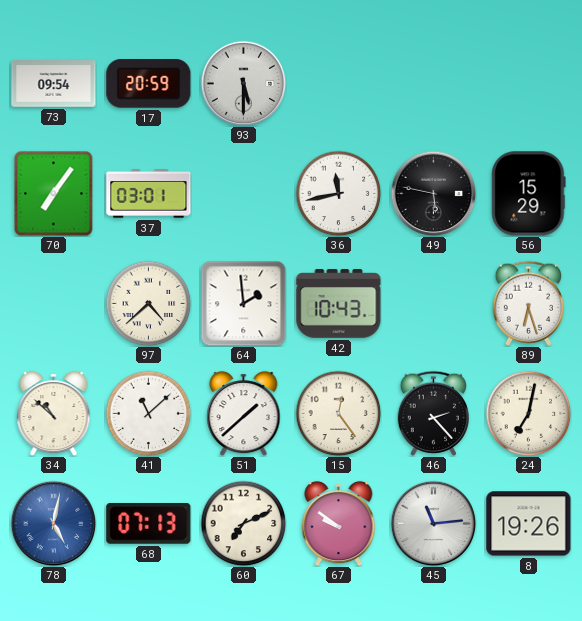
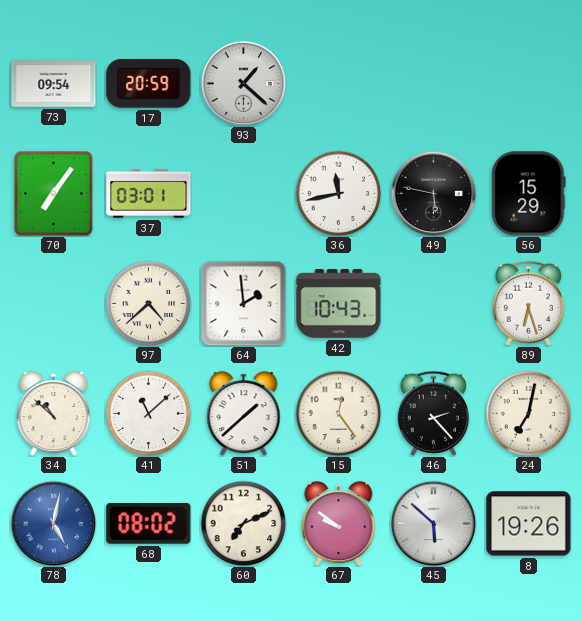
93: 5:30 -> 1:22 (243, 83)
68: 07:13 -> 08:02 (149, 523)
45: 11:14 -> 5:52 (433, 523)
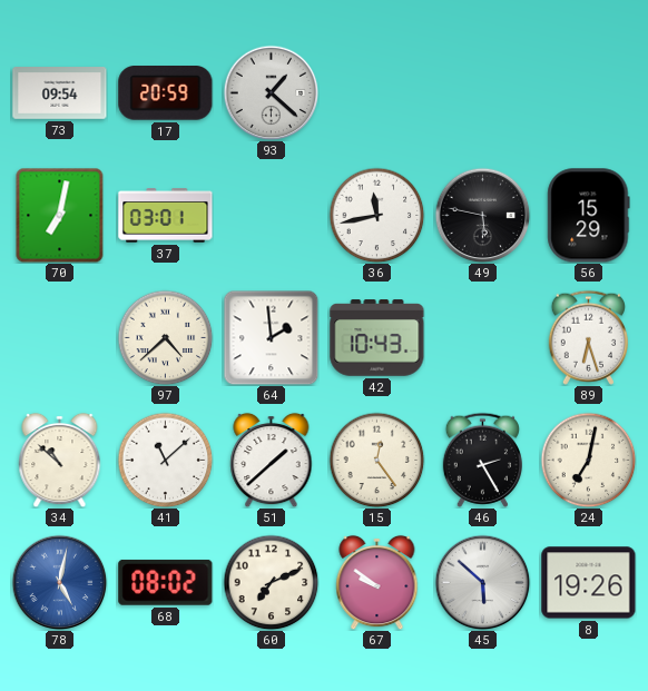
70: 7:06 -> 7:02 (60, 215)
46: 2:23 -> 2:25 (482, 460)
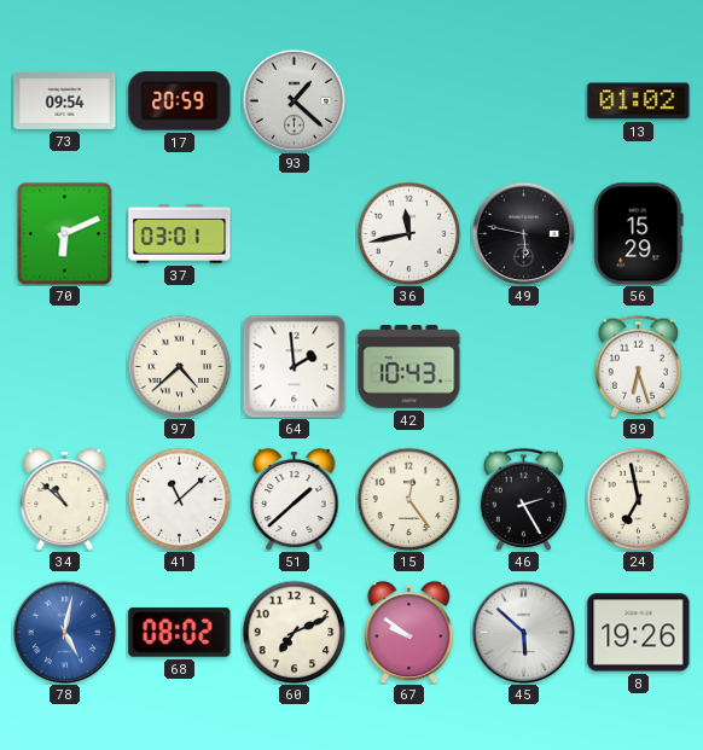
13: none -> 01:02 (639, 101)
70: 7:02 -> 6:11 (65, 233)
24: 7:02 -> 6:58 (638, 499)
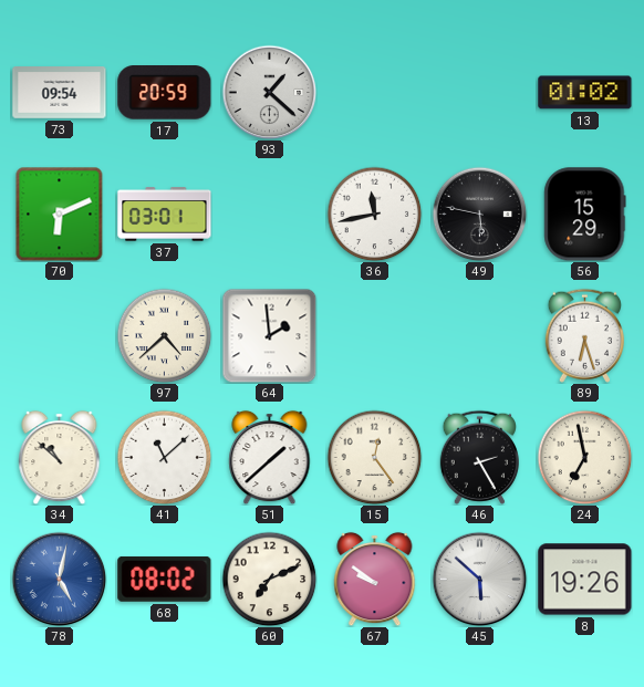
42: 10:43 -> none (409, 367)
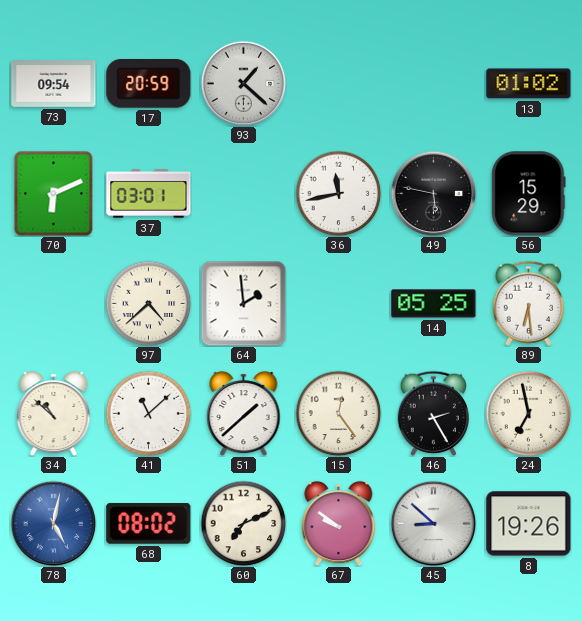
14: none -> 05:25 (434, 304)
89: 6:27 -> 6:29 (528, 303)
45: 5:52 -> 8:52 (433, 523)
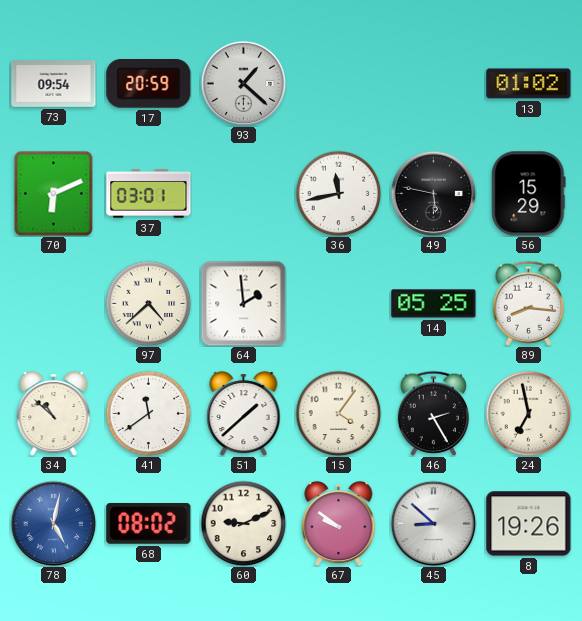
89: 6:29 -> 8:16 (528, 303)
41: 11:08 -> 11:39 (148, 413)
15: 12:24 -> 4:06 (338, 413)
60: 7:11 -> 9:11 (243, 523)
